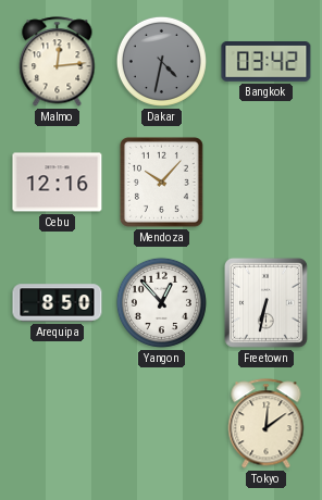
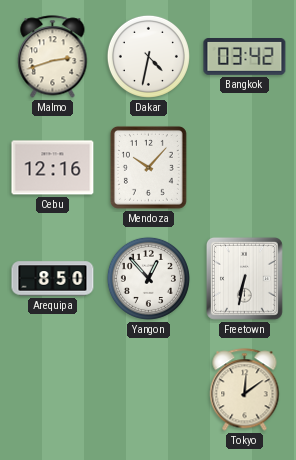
Malmo: 12:14 -> 2:42 (53, 57)
Dakar dial: grey -> white (148, 56)
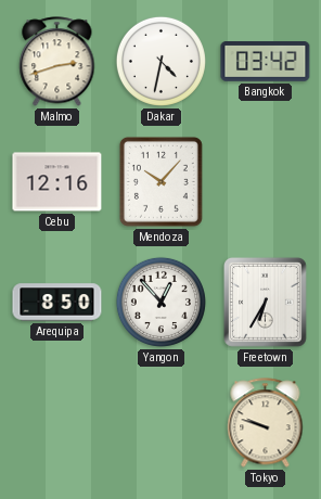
Freetown: 6:32 -> 6:35 (265, 302)
Tokyo: 12:09 -> 9:48 (266, 423)
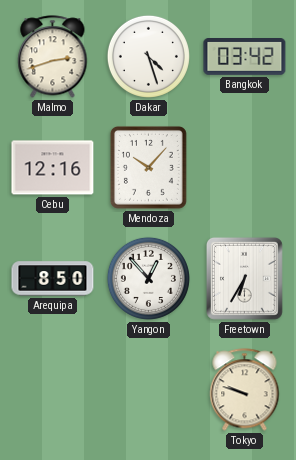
Dakar: 4:32 -> 4:27 (148, 56)
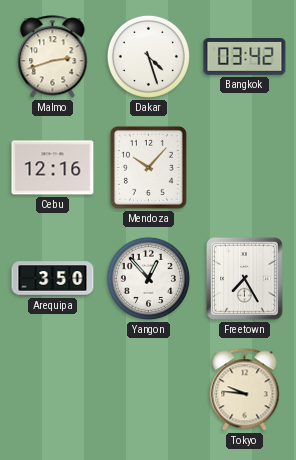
Arequipa: 8:50 -> 3:50 (53, 279)
Freetown: 6:35 -> 7:25 (244, 278)
Tokyo: 9:48 -> 9:46 (245, 390)
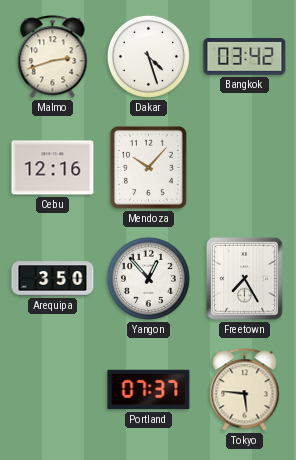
Portland: none -> 07:37 (149, 390)
Tokyo: 9:46 -> 5:46 (245, 390)
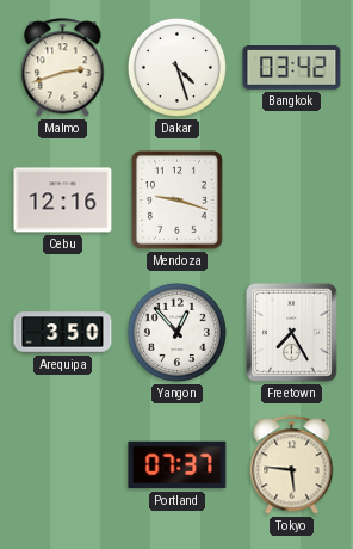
Mendoza: 10:07 -> 9:18 (176, 199)
